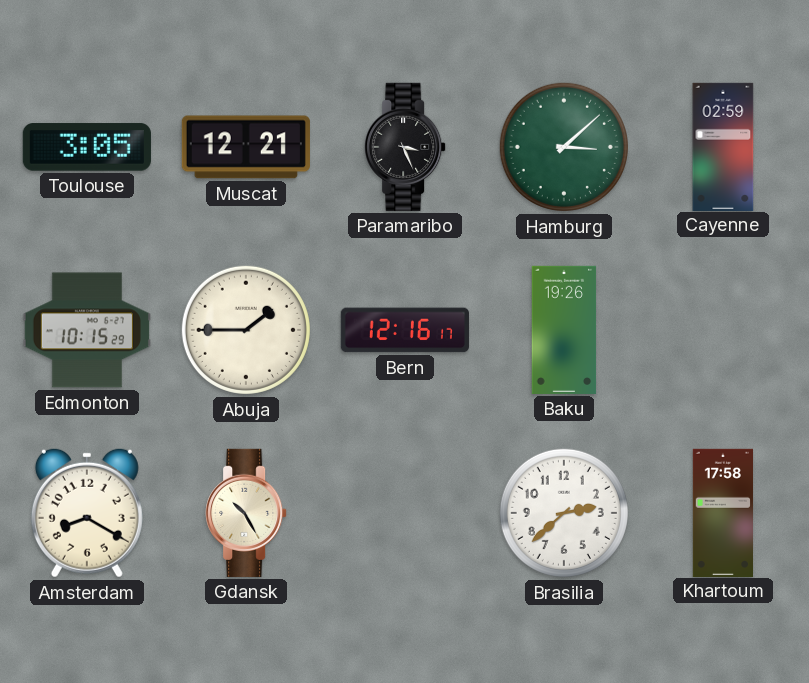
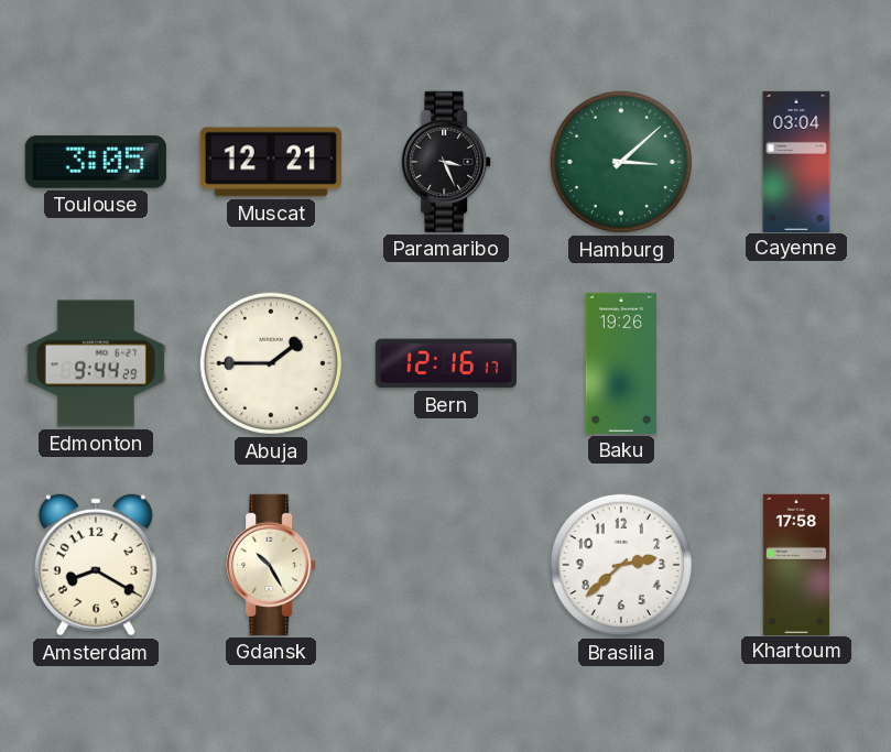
Cayenne: 02:59 -> 03:04 (796, 161)
Edmonton: 10:15 -> 9:44 (96, 363)
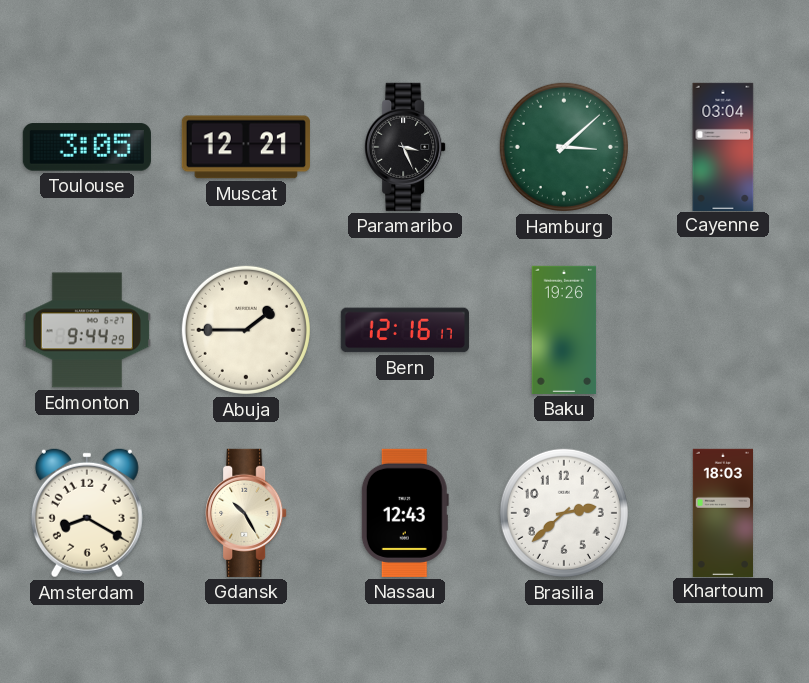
Nassau: none -> 12:43 (405, 513)
Khartoum: 17:58 -> 18:03 (722, 512)
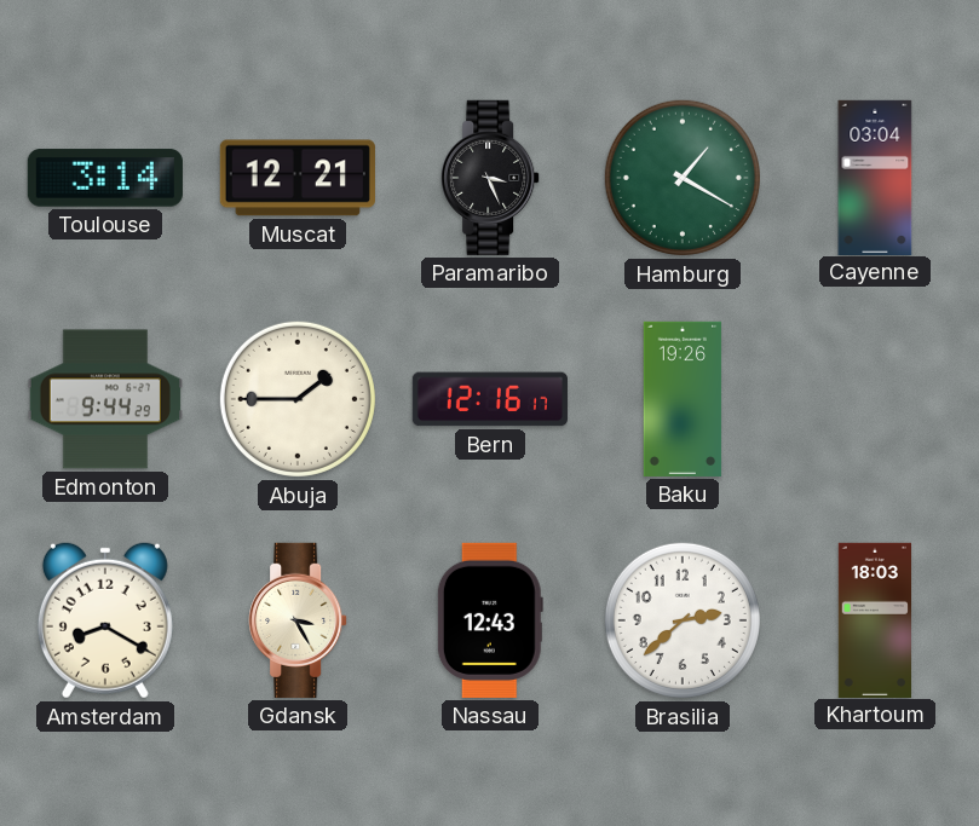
Toulouse: 3:05 -> 3:14 (105, 178)
Hamburg: 3:08 -> 1:20 (683, 178)
Gdansk: 10:25 -> 3:25 (298, 620)
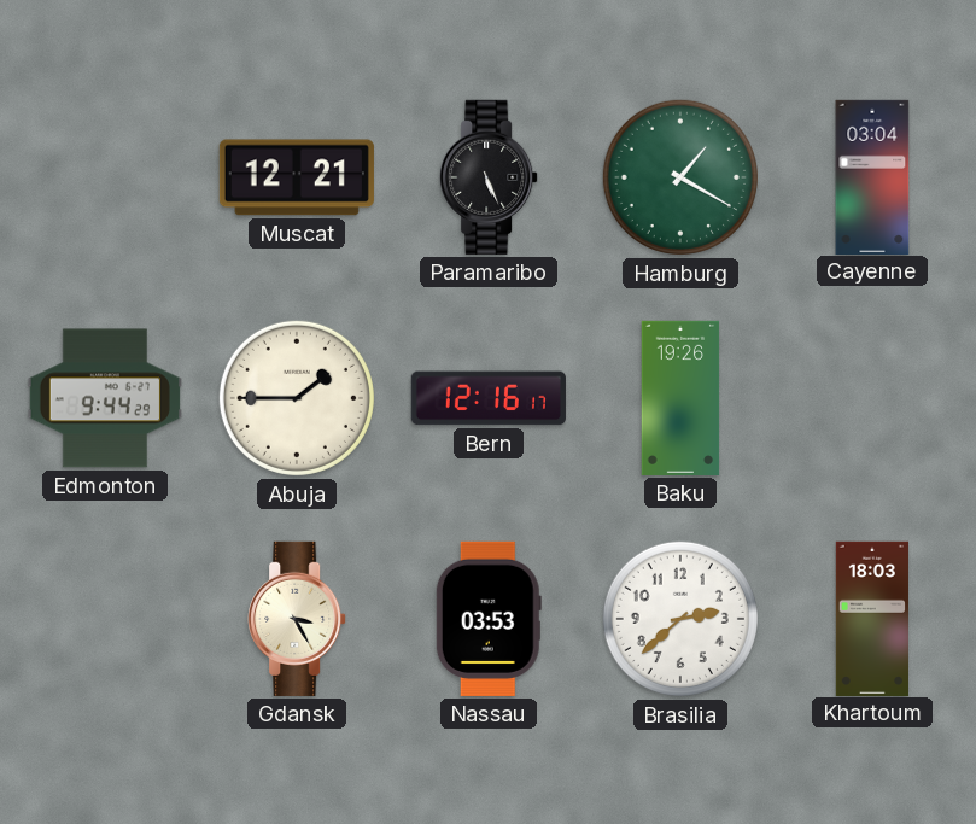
Toulouse: 3:14 -> none (105, 178)
Paramaribo: 3:26 -> 5:26 (489, 177)
Amsterdam: 8:20 -> none (105, 620)
Nassau: 12:43 -> 03:53 (489, 619)
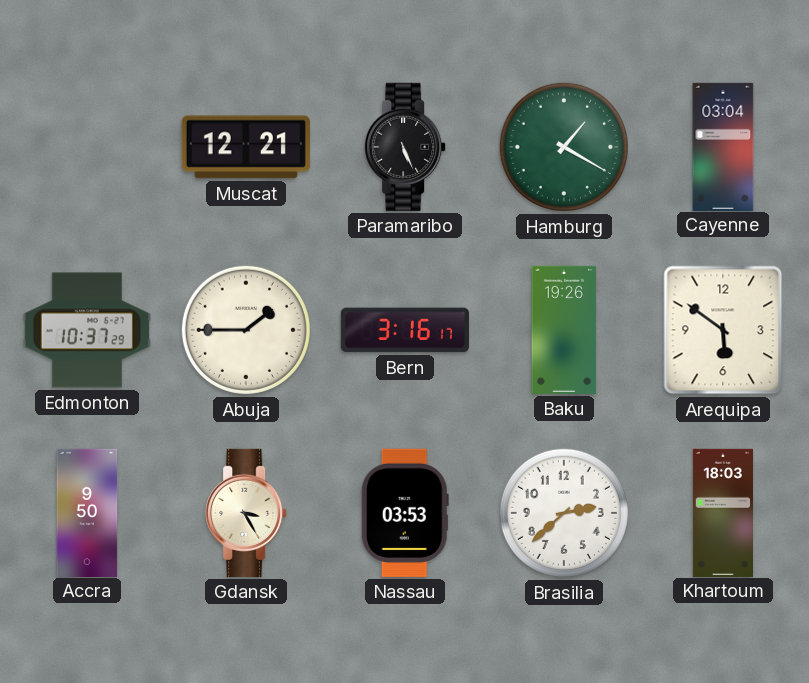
Edmonton: 9:44 -> 10:37 (87, 330)
Bern: 12:16 -> 3:16 (405, 330)
Arequipa: none -> 5:51 (723, 330)
Accra: none -> 9:50 (87, 512)
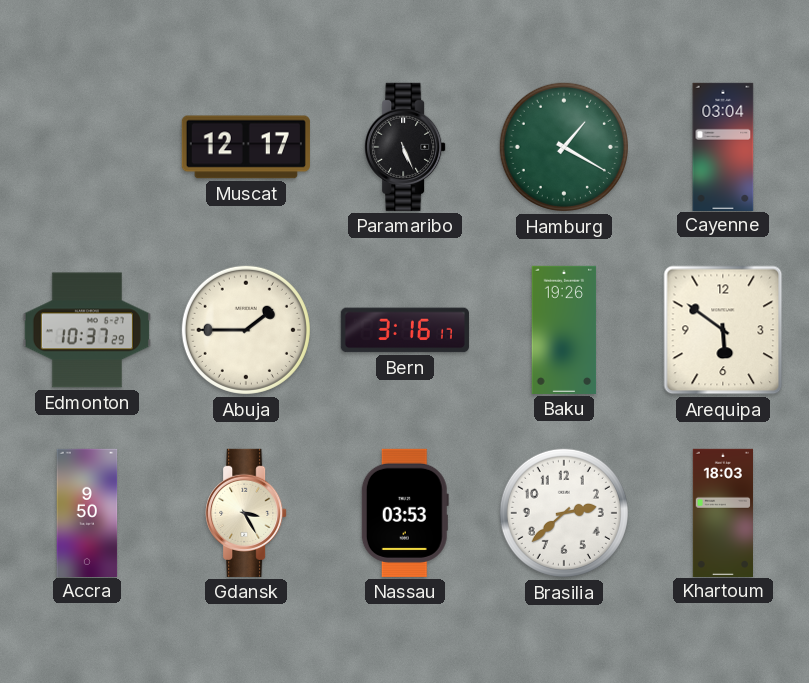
Muscat: 12:21 -> 12:17 (246, 147)
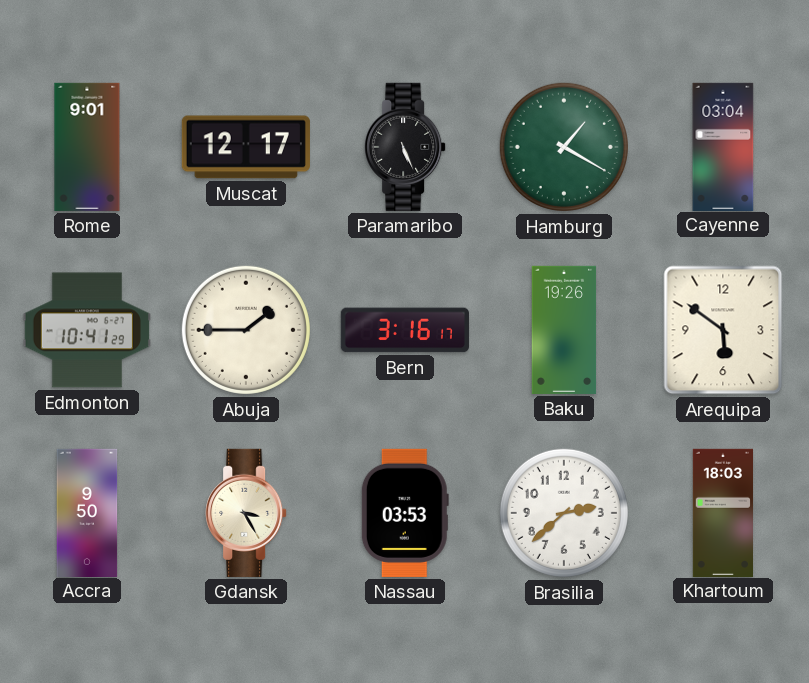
Rome: none -> 9:01 (87, 147)
Edmonton: 10:37 -> 10:41 (87, 330)
